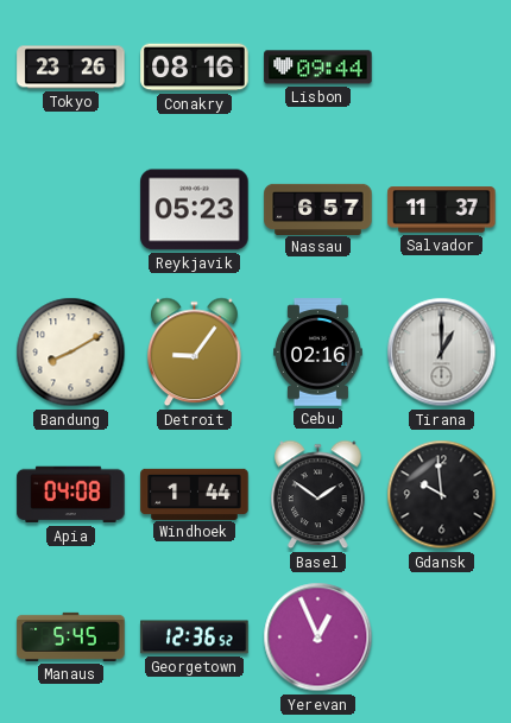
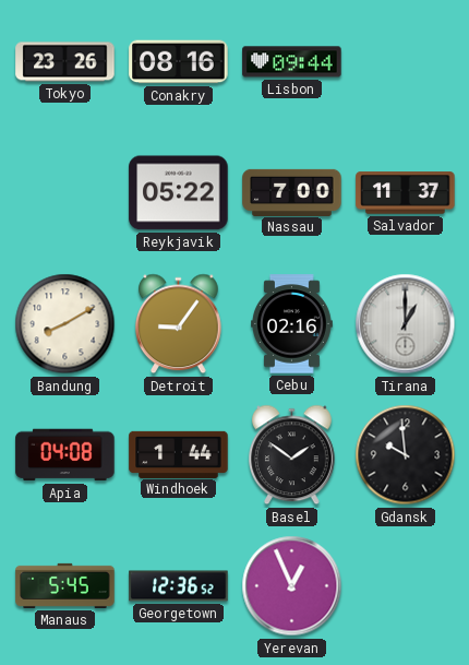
Reykjavik: 05:23 -> 05:22 (179, 193)
Nassau: 6:57 -> 7:00 (292, 192)
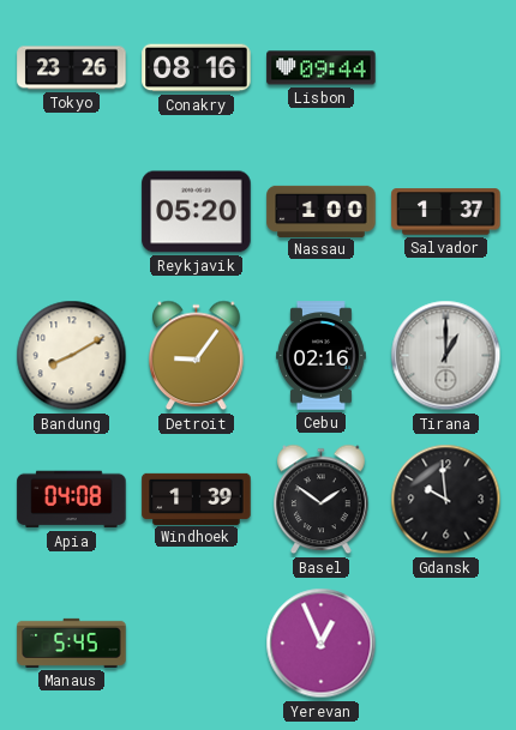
Reykjavik: 05:22 -> 05:20 (197, 212)
Nassau: 7:00 -> 1:00 (322, 211)
Salvador: 11:37 -> 1:37 (446, 212)
Windhoek: 1:44 -> 1:39 (197, 499)
Georgetown: 12:36 -> none (179, 586)
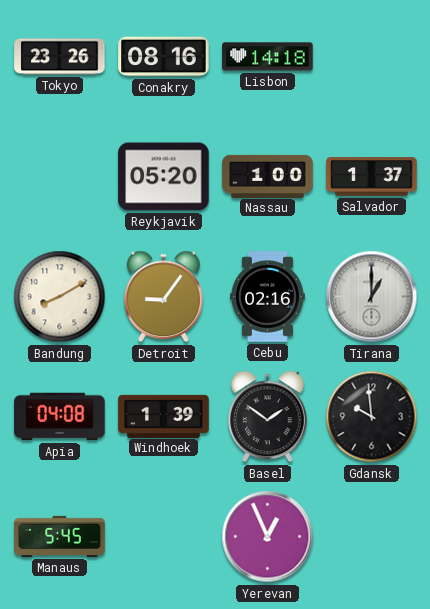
Lisbon: 09:44 -> 14:18 (268, 57)
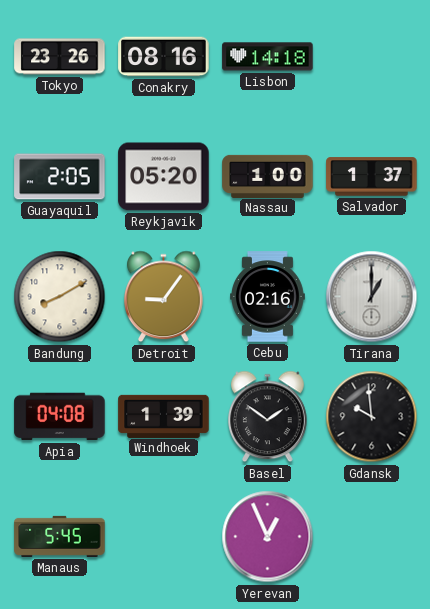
Guayaquil: none -> 2:05 (60, 177)
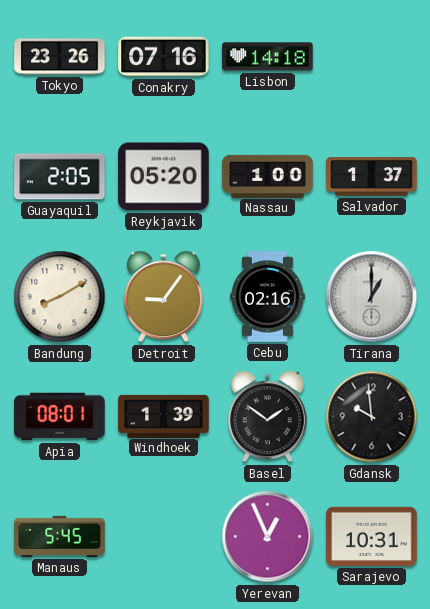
Conakry: 08:16 -> 07:16 (164, 57)
Apia: 04:08 -> 08:01 (60, 417)
Sarajevo: none -> 10:31 (372, 536)
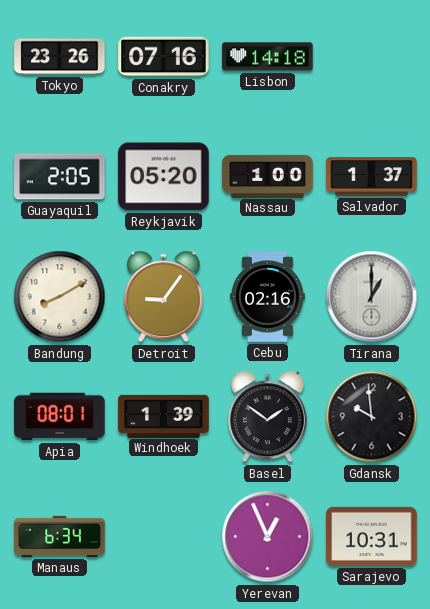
Manaus: 5:45 -> 6:34 (60, 536)
